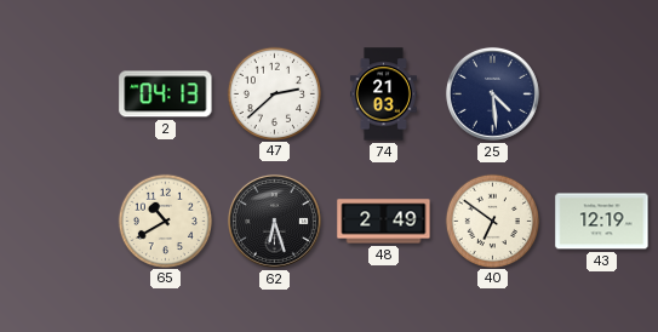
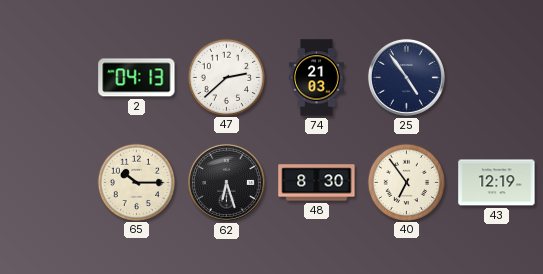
25: 4:29 -> 4:54 (406, 77)
65: 10:40 -> 10:15 (136, 182)
48: 2:49 -> 8:30 (317, 183)
40: 6:51 -> 6:54 (406, 182)
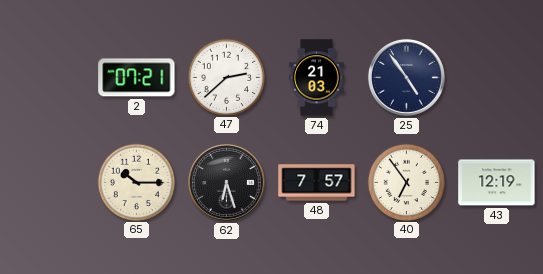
2: 04:13 -> 07:21 (137, 78)
48: 8:30 -> 7:57 (317, 183)
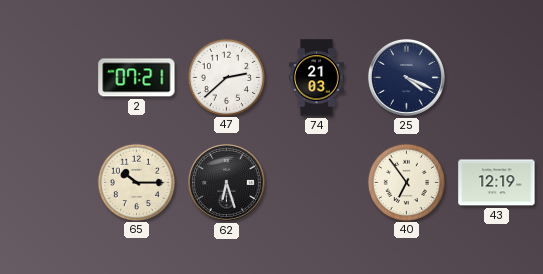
25: 4:54 -> 4:19 (406, 77)
48: 7:57 -> none (317, 183)
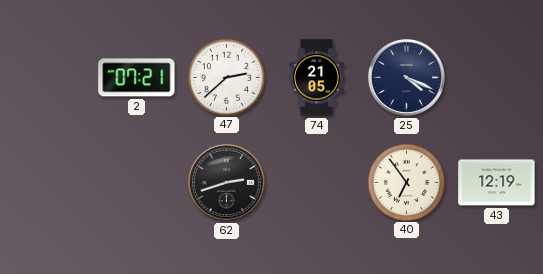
74: 21:03 -> 21:05 (316, 78)
65: 10:15 -> none (136, 182)
62: 6:27 -> 2:42 (226, 182)
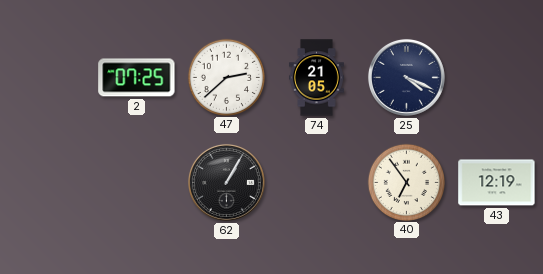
2: 07:21 -> 07:25 (137, 78)
62: 2:42 -> 1:05 (226, 182)
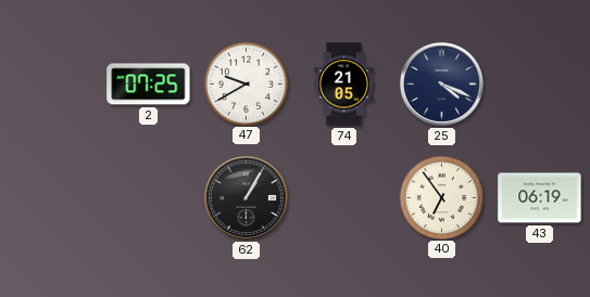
47: 2:38 -> 9:40 (246, 83)
43: 12:19 -> 06:19 (540, 198)
